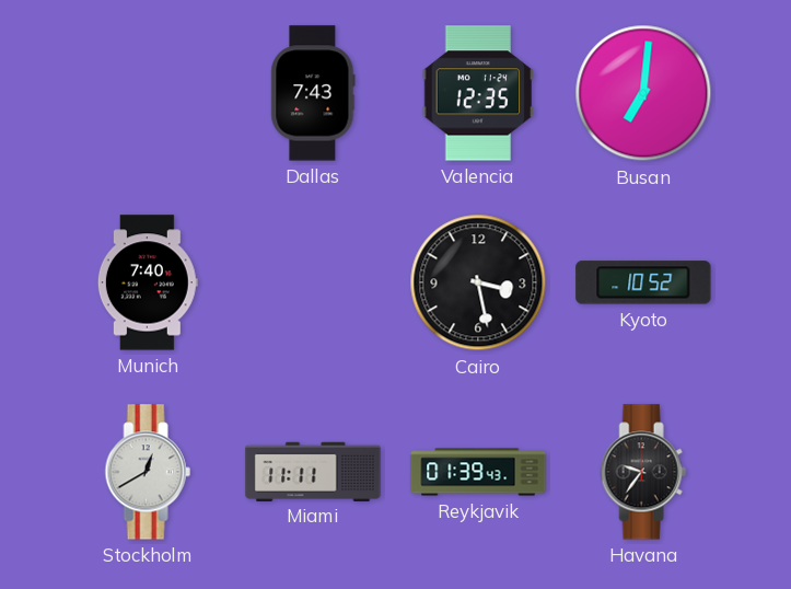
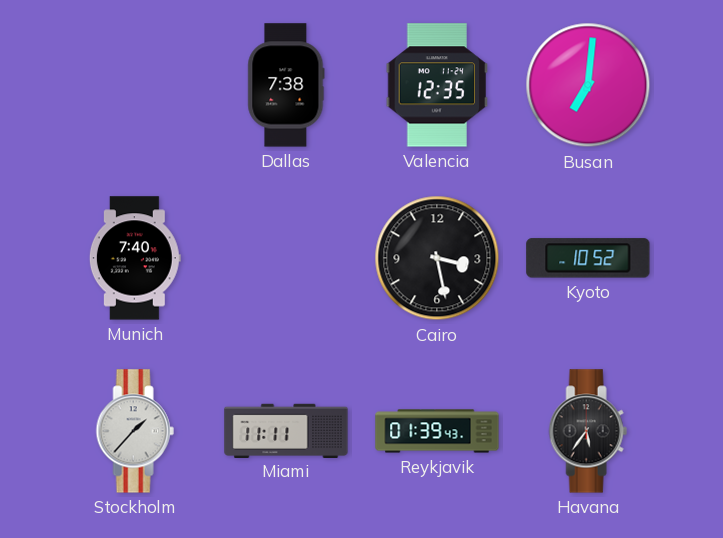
Dallas: 7:43 -> 7:38 (286, 85)
Stockholm: 12:40 -> 1:37 (135, 431)
Havana: 9:36 -> 5:36 (588, 431)
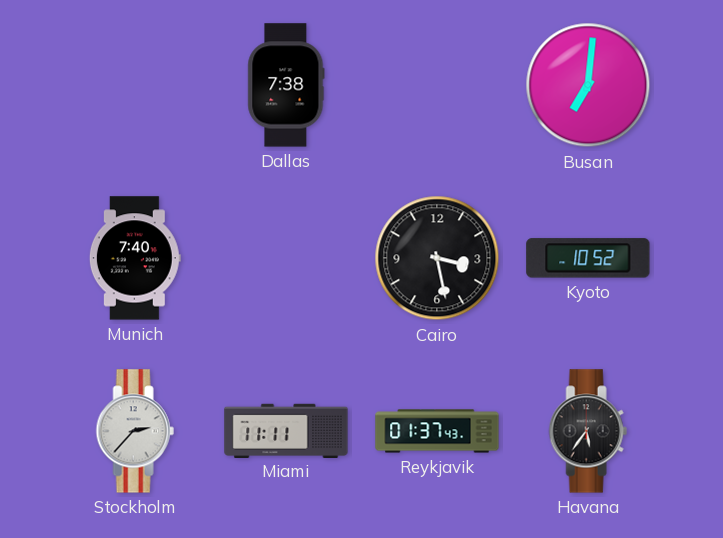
Valencia: 12:35 -> none (437, 85)
Stockholm: 1:37 -> 2:37 (135, 431)
Reykjavik: 01:39 -> 01:37 (437, 431)
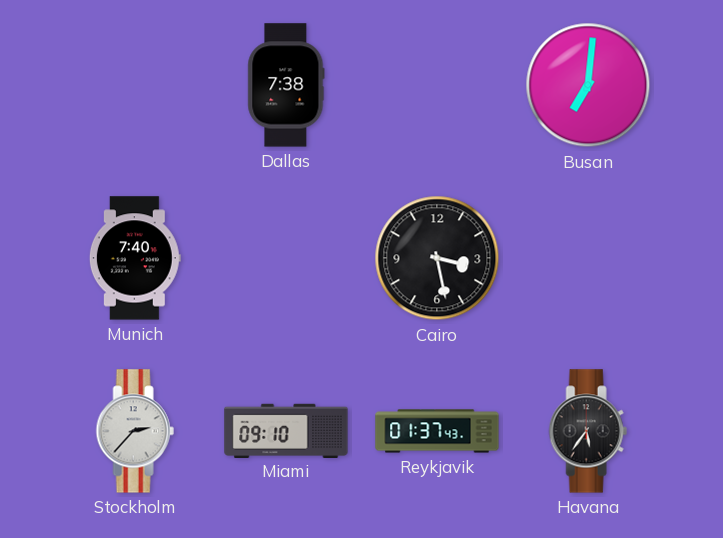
Kyoto: 10:52 -> none (588, 258)
Miami: 11:11 -> 09:10 (286, 430)
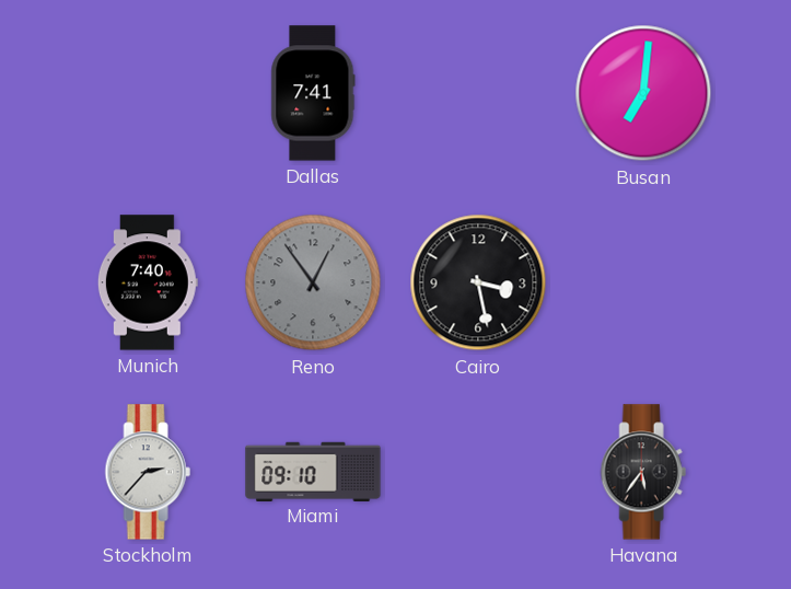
Dallas: 7:38 -> 7:41 (313, 93)
Reno: none -> 12:54 (313, 282)
Reykjavik: 01:37 -> none (437, 431)
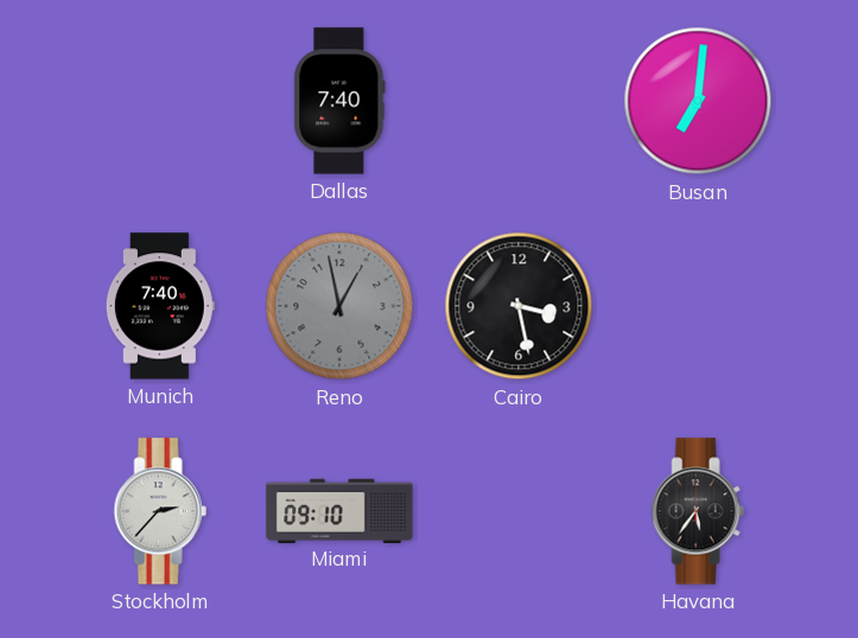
Dallas: 7:41 -> 7:40 (339, 101)
Reno: 12:54 -> 12:58 (339, 306)
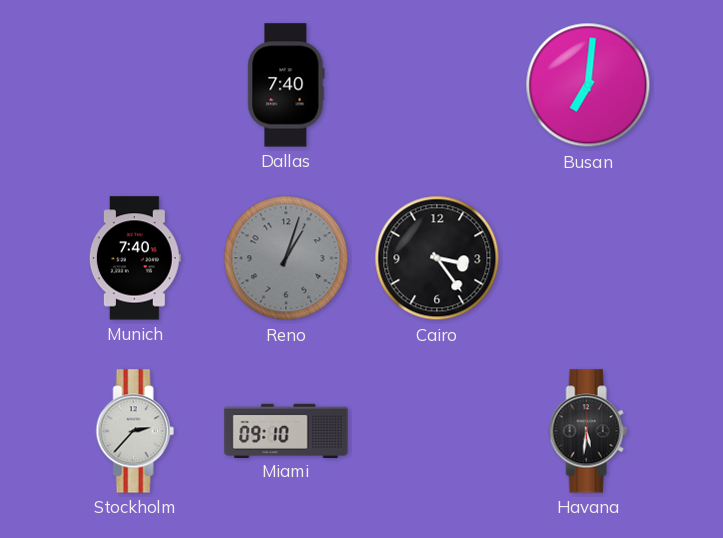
Reno: 12:58 -> 1:03 (286, 258)
Cairo: 3:28 -> 3:24 (437, 258)
Havana: 5:36 -> 5:31 (588, 431)
